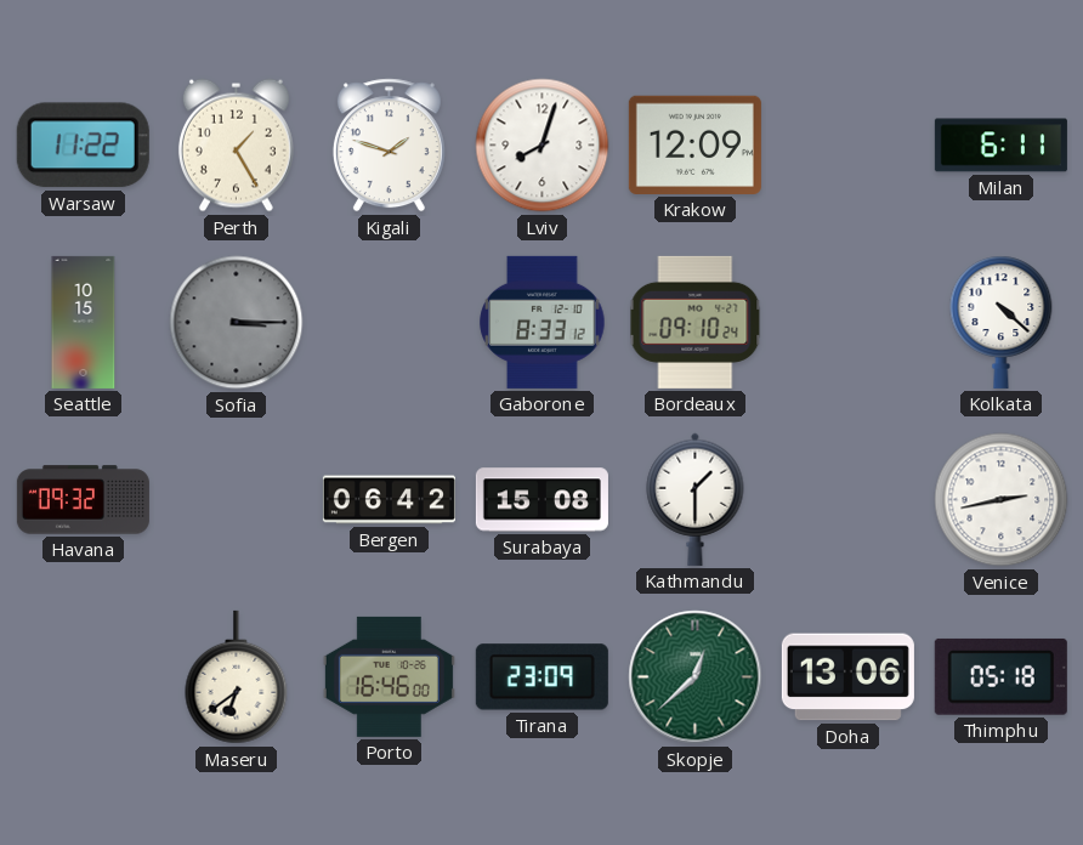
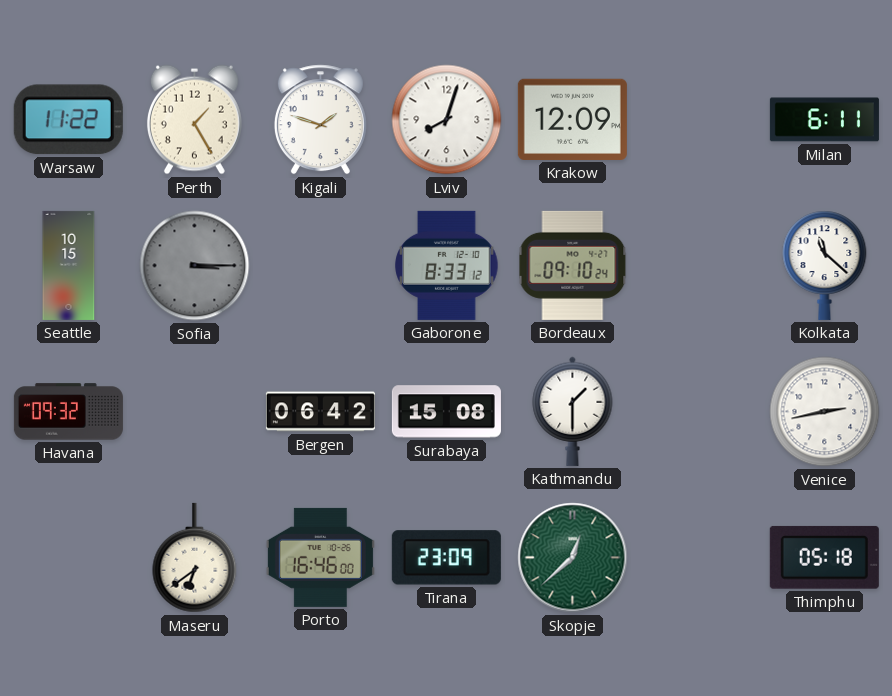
Kolkata: 4:22 -> 11:22 (825, 265)
Doha: 13:06 -> none (847, 677)
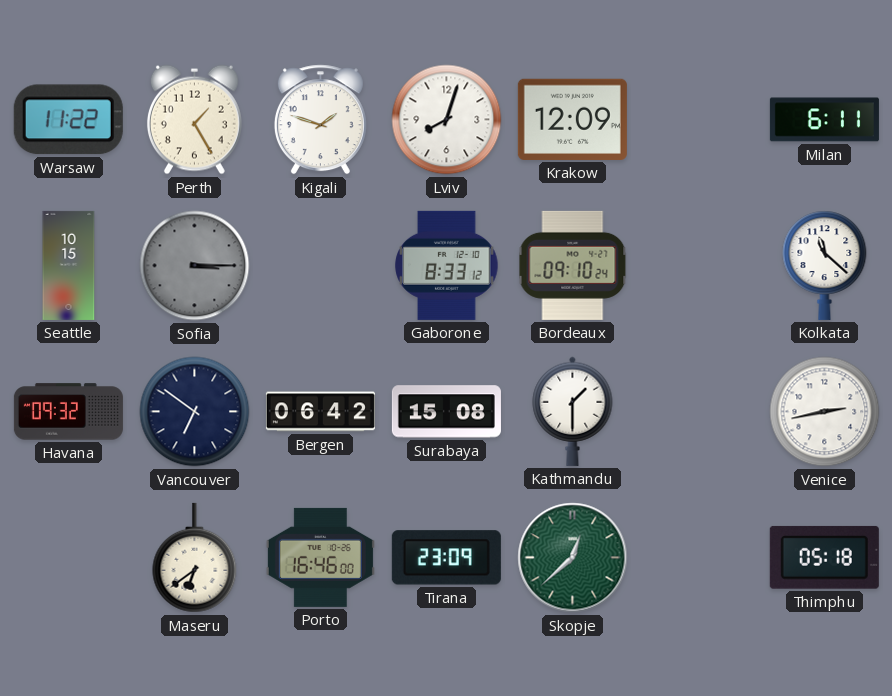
Vancouver: none -> 6:51 (195, 412)
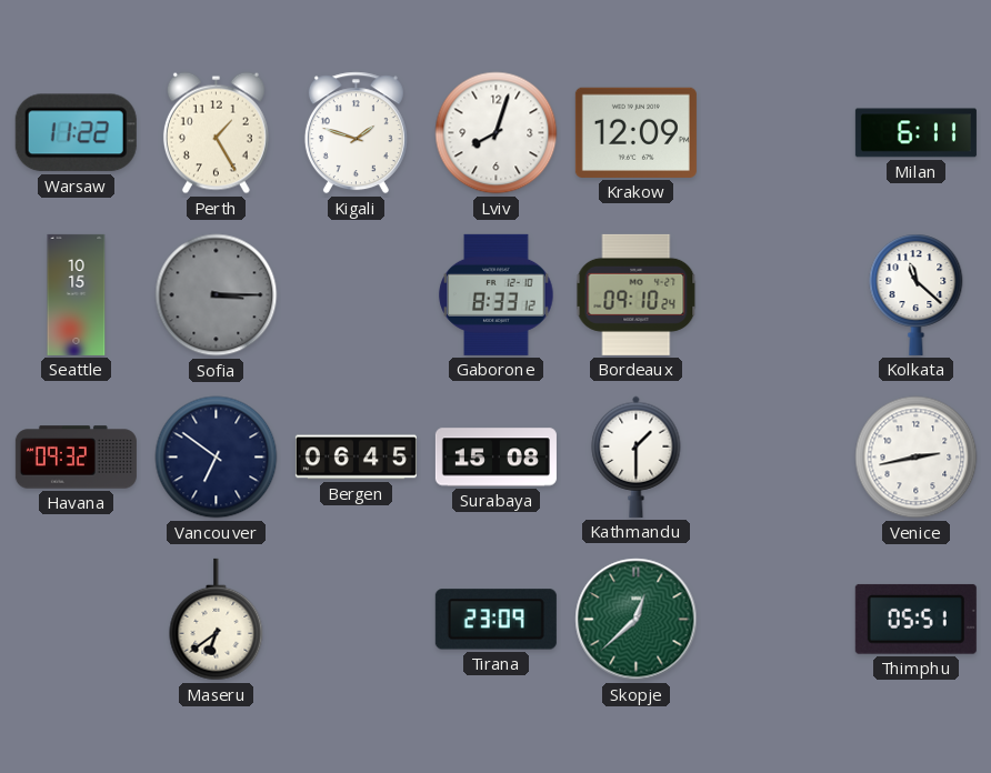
Bergen: 06:42 -> 06:45 (356, 458)
Porto: 16:46 -> none (320, 557)
Thimphu: 05:18 -> 05:51 (915, 619)
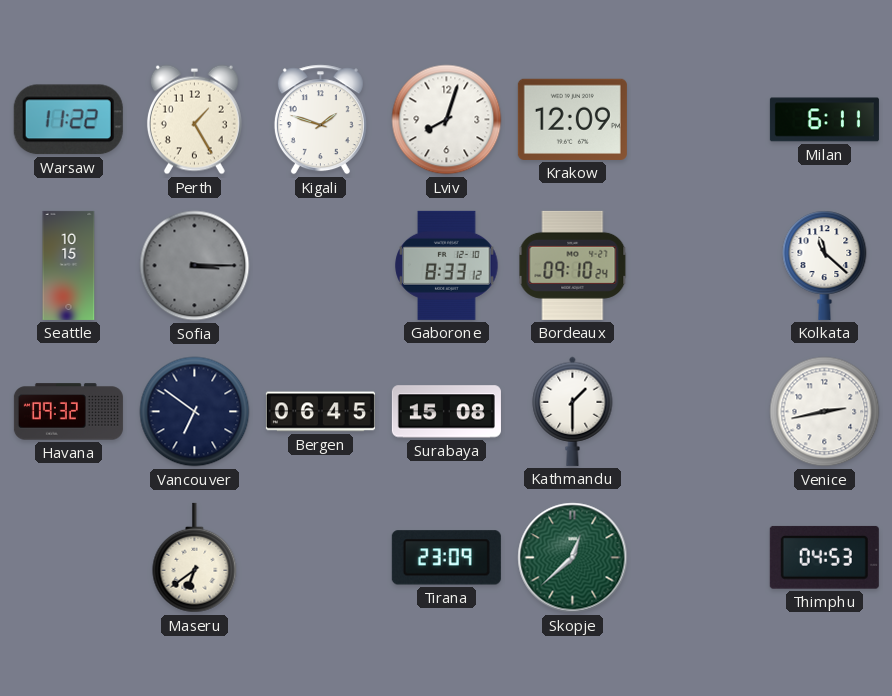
Thimphu: 05:51 -> 04:53 (824, 557)
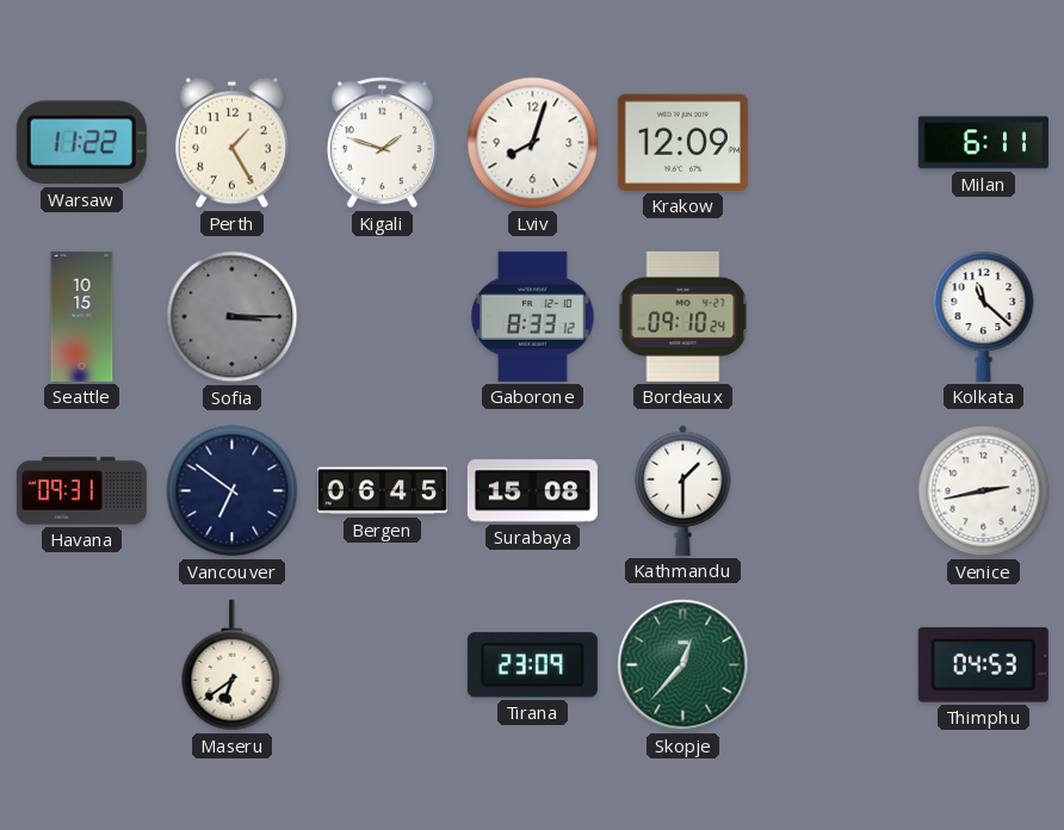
Havana: 09:32 -> 09:31 (81, 491)
Skopje: 12:38 -> 12:37 (683, 665)
